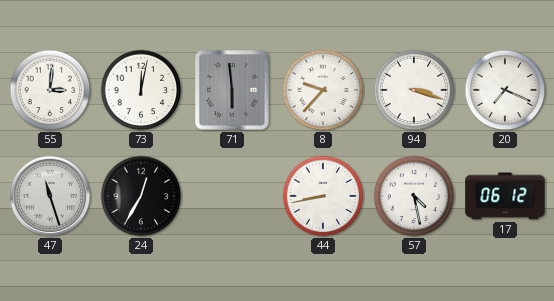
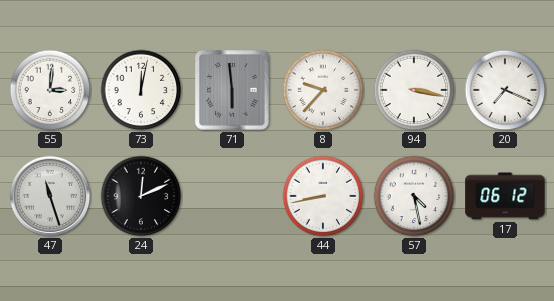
94: 3:18 -> 3:17 (414, 90)
24: 12:35 -> 12:11 (141, 196)
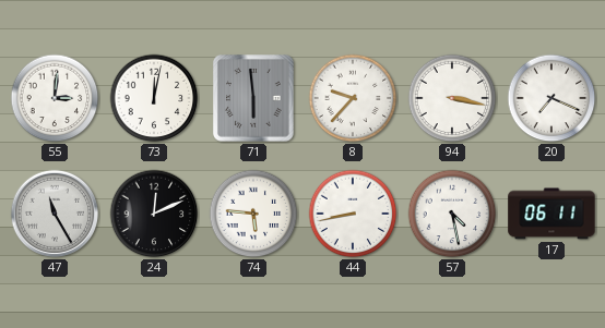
47: 11:27 -> 11:25 (55, 214)
74: none -> 5:46 (253, 214)
17: 06:12 -> 06:11 (551, 214)
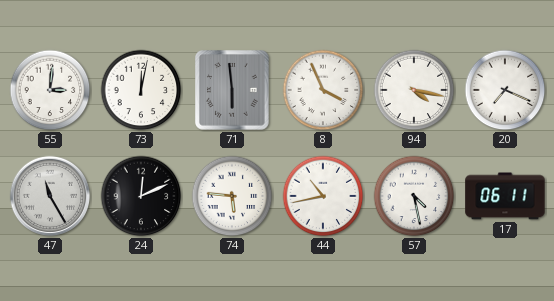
8: 9:37 -> 3:56 (323, 90)
94: 3:17 -> 4:17 (414, 90)
44: 8:43 -> 10:43 (323, 196)
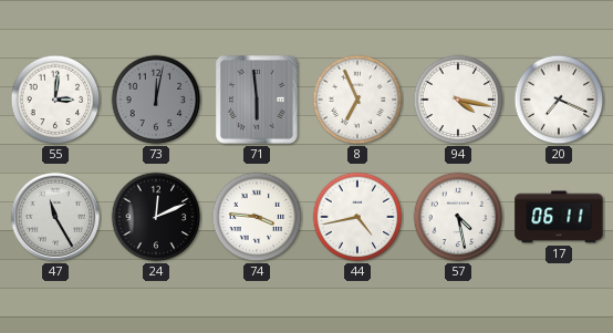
73 dial: white -> grey (156, 100)
8: 3:56 -> 6:56 (357, 100)
74: 5:46 -> 3:46 (257, 217)
44: 10:43 -> 4:43 (357, 217)
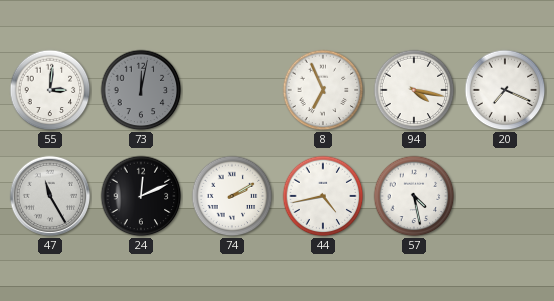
71: 5:59 -> none (258, 101)
74: 3:46 -> 2:10 (232, 196)
17: 06:11 -> none (559, 217)
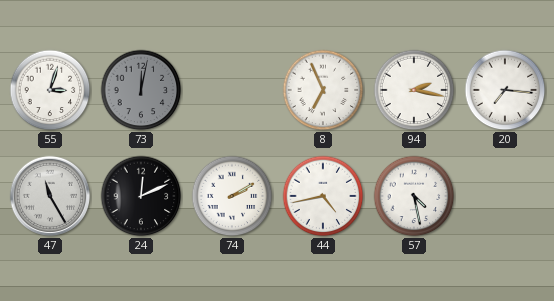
55: 3:01 -> 3:03 (50, 90)
94: 4:17 -> 2:17 (414, 90)
20: 7:19 -> 7:16 (505, 90)
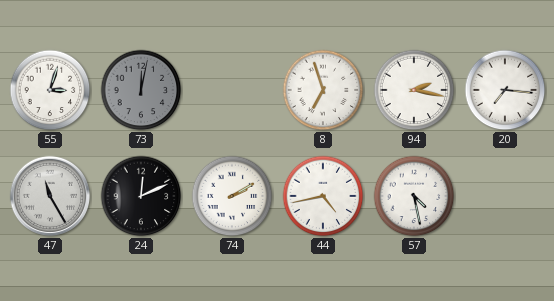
8: 6:56 -> 6:57 (323, 90)
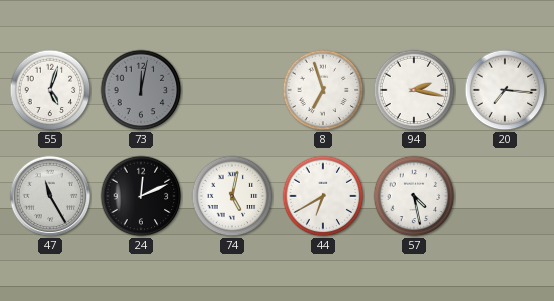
55: 3:03 -> 5:03 (50, 90)
74: 2:10 -> 5:02 (232, 196)
44: 4:43 -> 6:40 (323, 196)
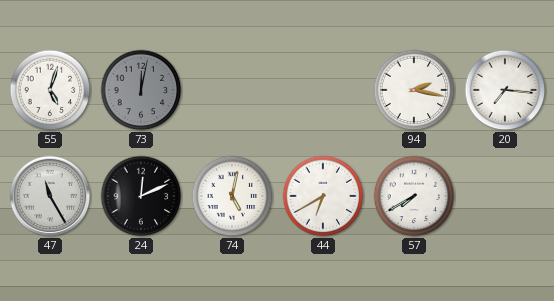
8: 6:57 -> none (323, 90)
57: 4:28 -> 7:40 (414, 196)
